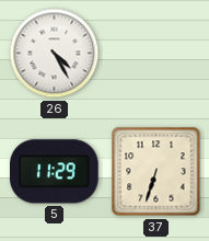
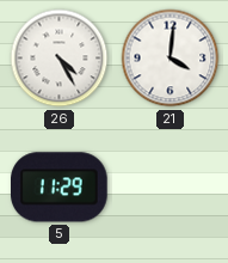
21: none -> 4:01 (171, 59)
37: 6:33 -> none (156, 172)
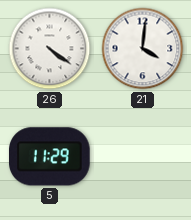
26: 4:25 -> 4:21 (50, 49)
